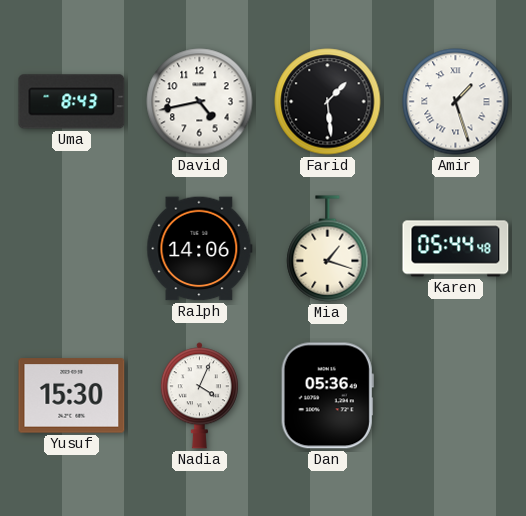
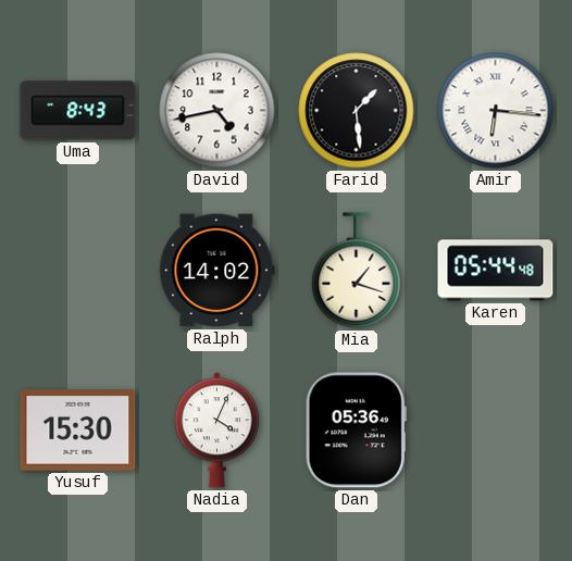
Amir: 1:27 -> 6:16 (496, 111)
Ralph: 14:06 -> 14:02 (217, 271)
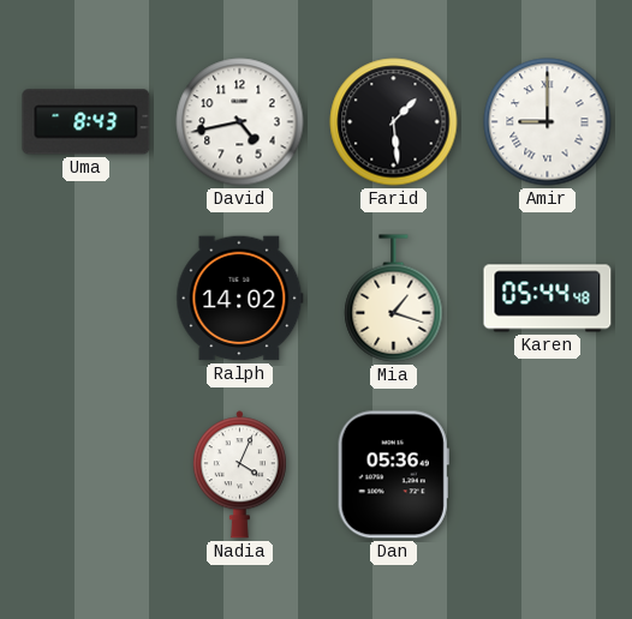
Amir: 6:16 -> 9:00 (548, 122)
Yusuf: 15:30 -> none (78, 431)
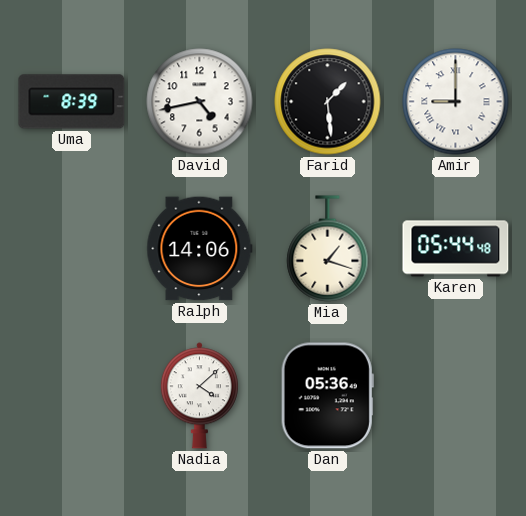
Uma: 8:43 -> 8:39 (72, 102)
Ralph: 14:02 -> 14:06 (200, 249)
Nadia: 4:04 -> 4:08 (199, 396)
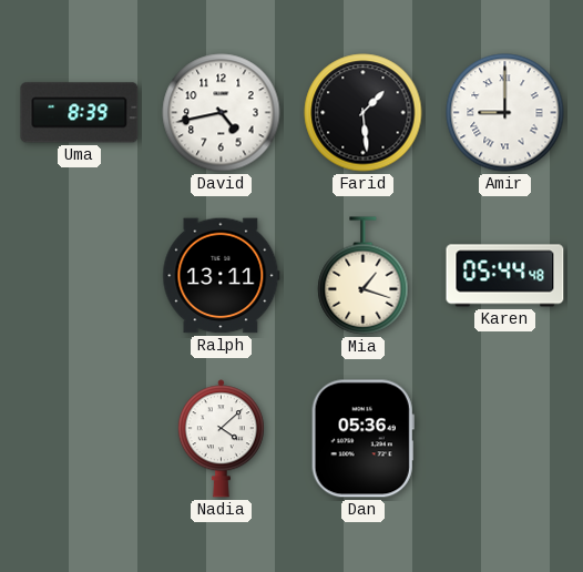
Ralph: 14:06 -> 13:11 (222, 276)
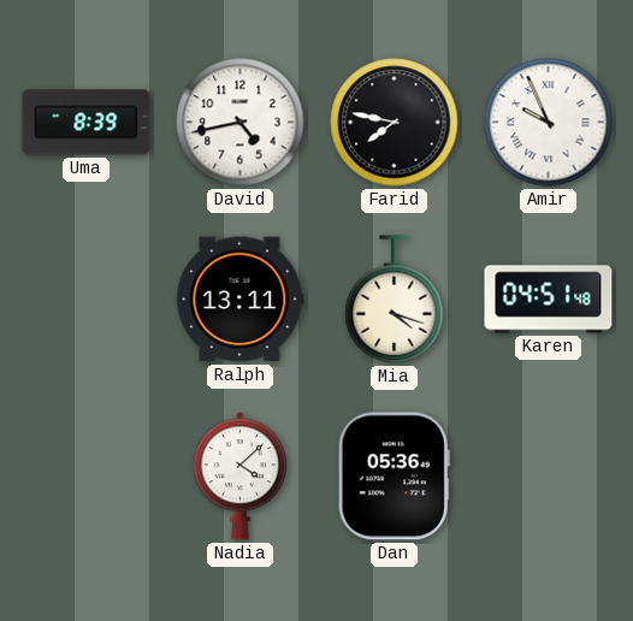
Farid: 1:29 -> 7:47 (395, 123)
Amir: 9:00 -> 9:56 (549, 123)
Mia: 1:18 -> 4:18 (395, 300)
Karen: 05:44 -> 04:51 (549, 300)
